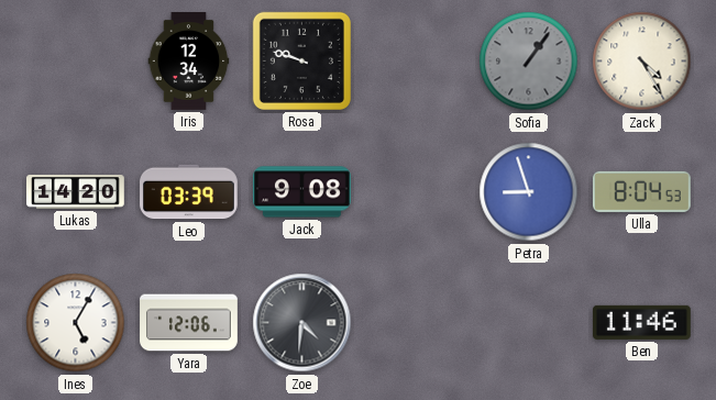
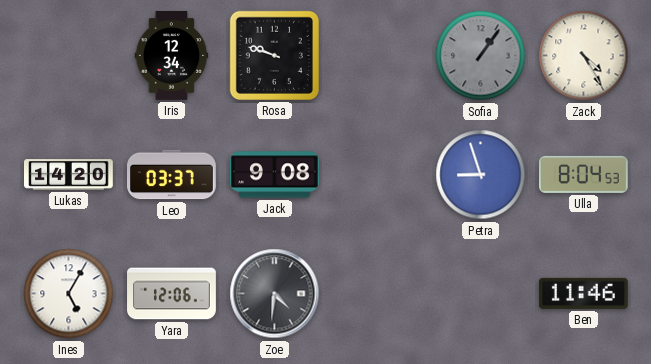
Leo: 03:39 -> 03:37 (172, 175)
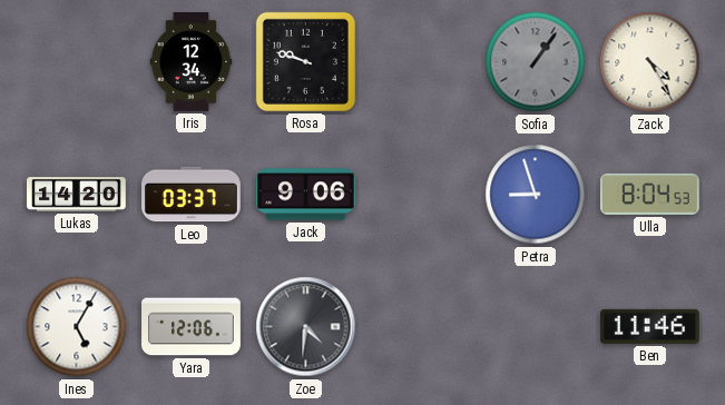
Jack: 9:08 -> 9:06 (306, 195)
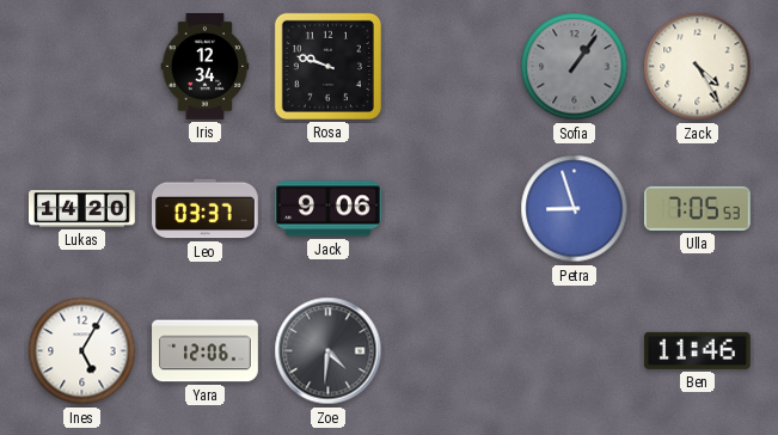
Ulla: 8:04 -> 7:05 (697, 208)
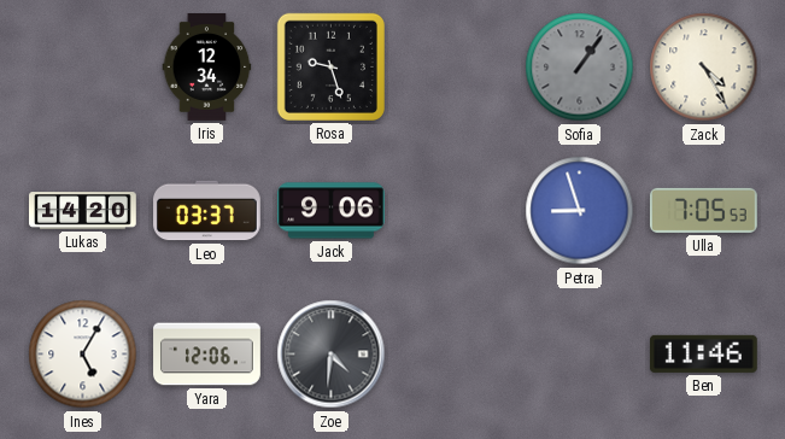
Rosa: 9:48 -> 9:27 (330, 66)
